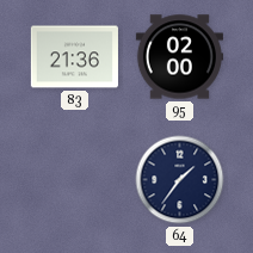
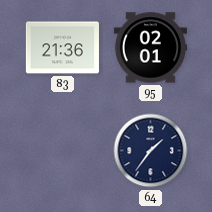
95: 02:00 -> 02:01 (150, 48)
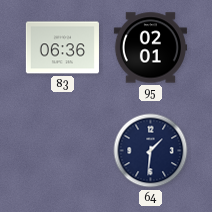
83: 21:36 -> 06:36 (62, 48)
64: 1:36 -> 1:31 (151, 151)
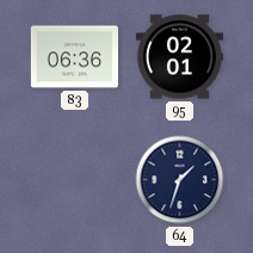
64: 1:31 -> 1:33 (180, 180)
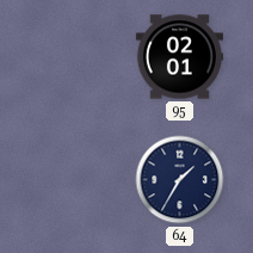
83: 06:36 -> none (74, 57)
64: 1:33 -> 1:35 (180, 180)
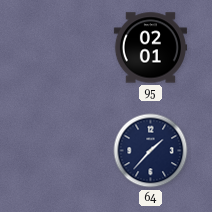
64: 1:35 -> 1:37 (151, 151)
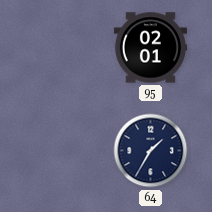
64: 1:37 -> 1:35 (151, 151)
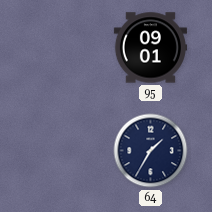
95: 02:01 -> 09:01 (150, 48)
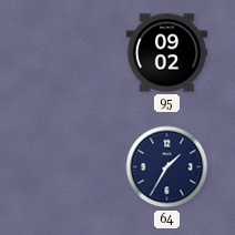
95: 09:01 -> 09:02 (166, 53)
